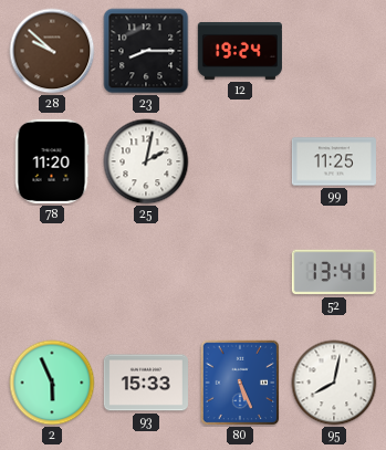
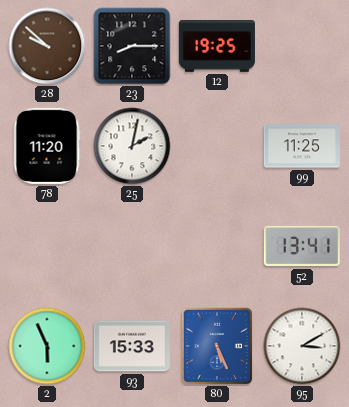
12: 19:24 -> 19:25 (217, 46)
95: 8:02 -> 3:10 (302, 346)
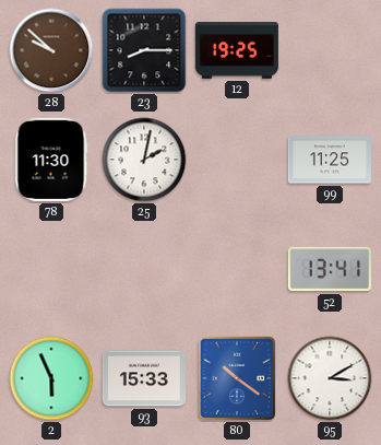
78: 11:20 -> 11:30 (51, 160)
80: 5:26 -> 10:21 (237, 378)
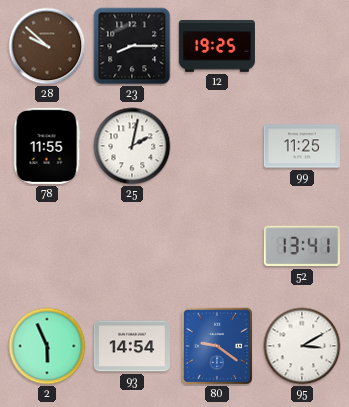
78: 11:30 -> 11:55 (47, 146)
93: 15:33 -> 14:54 (132, 346)
80: 10:21 -> 9:21 (217, 346)
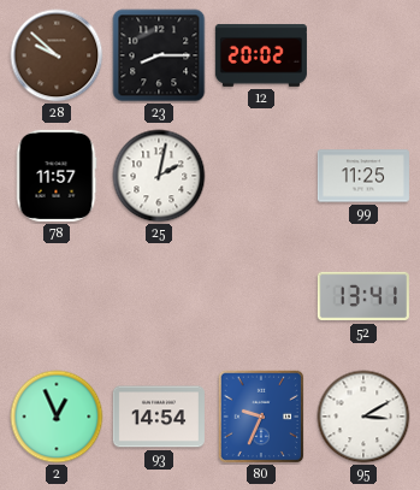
12: 19:25 -> 20:02 (261, 55)
78: 11:55 -> 11:57 (57, 176)
2: 5:56 -> 12:56 (57, 417)
80: 9:21 -> 9:34 (261, 417)
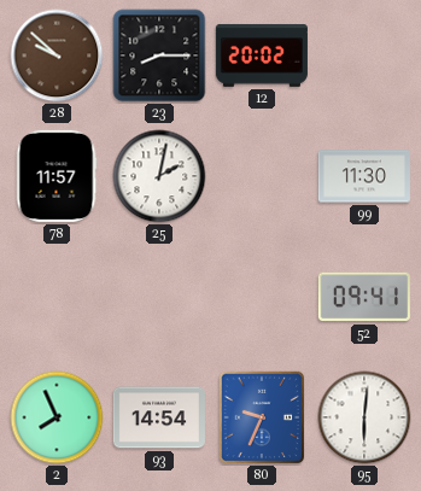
99: 11:25 -> 11:30 (364, 176)
52: 13:41 -> 09:41 (364, 297)
2: 12:56 -> 7:56 (57, 417)
95: 3:10 -> 6:01 (364, 417)
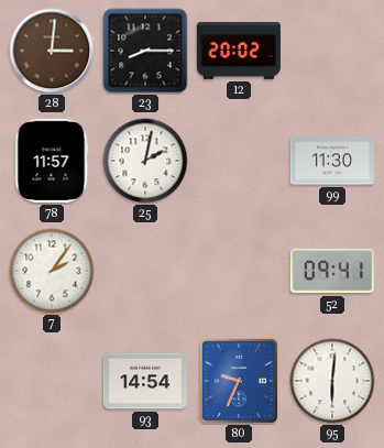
28: 9:52 -> 3:01 (52, 51)
7: none -> 2:06 (52, 271)
2: 7:56 -> none (57, 417)
